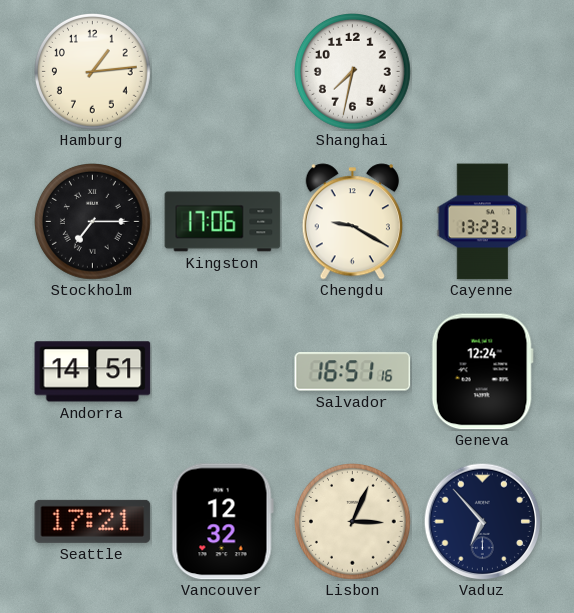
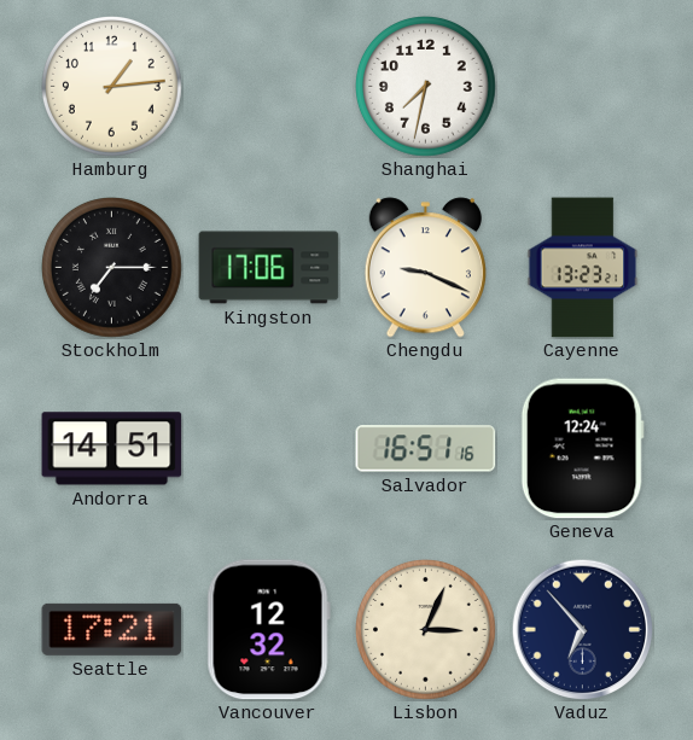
Chengdu: 9:20 -> 9:19 (425, 268)
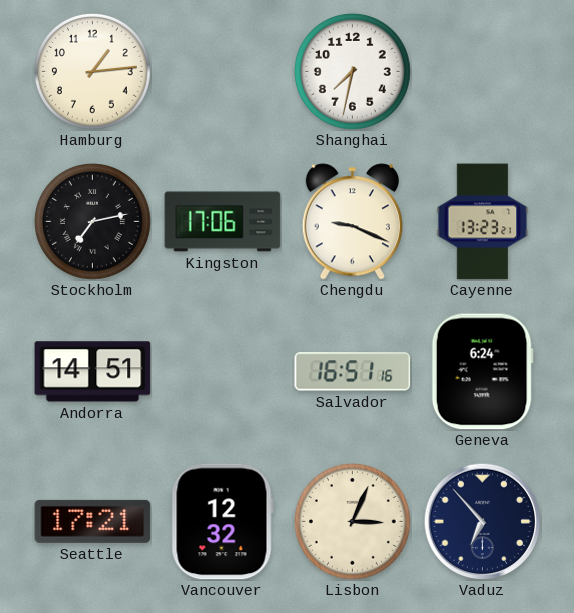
Stockholm: 7:15 -> 7:13 (93, 222)
Geneva: 12:24 -> 6:24 (482, 372)
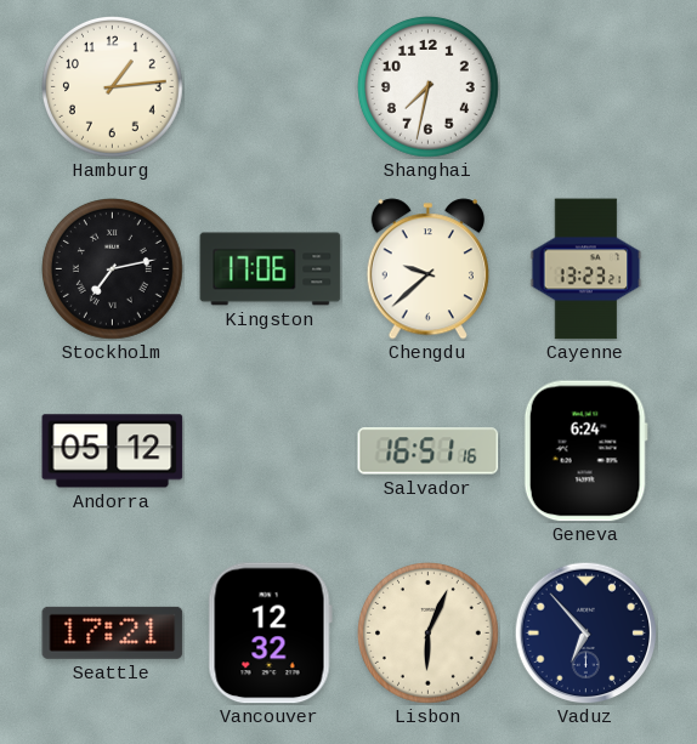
Chengdu: 9:19 -> 9:38 (427, 269)
Andorra: 14:51 -> 05:12 (113, 451)
Lisbon: 3:04 -> 6:04 (429, 634)
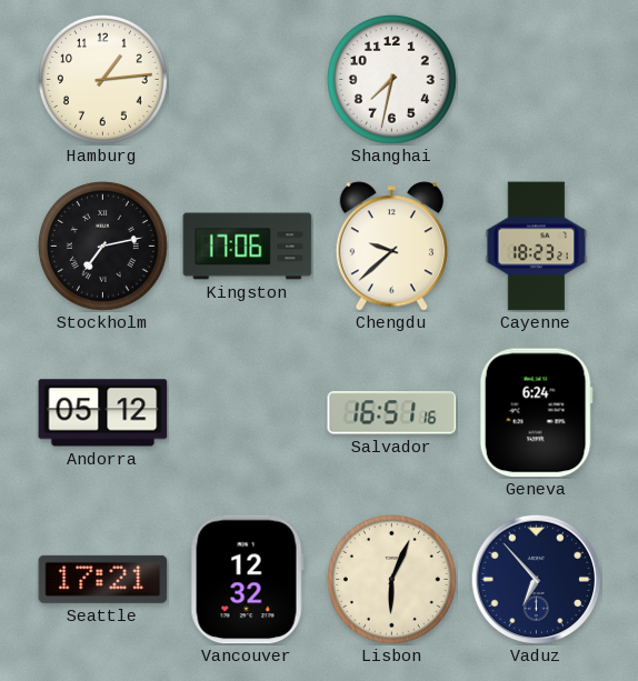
Cayenne: 13:23 -> 18:23 (537, 247)
